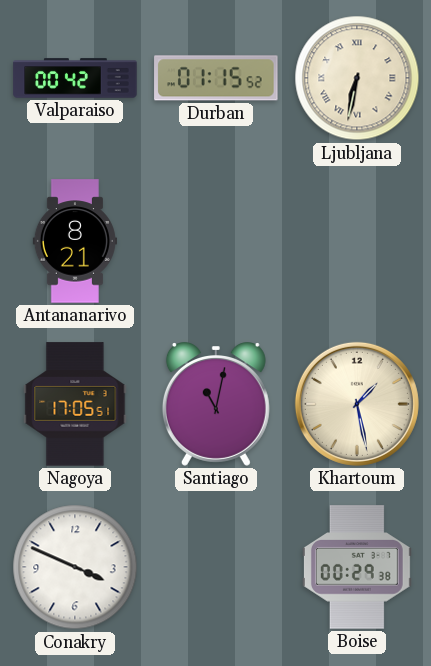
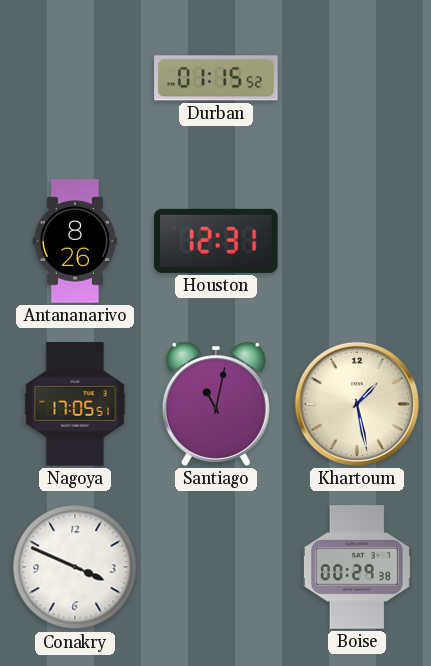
Valparaiso: 00:42 -> none (75, 78)
Ljubljana: 6:32 -> none (357, 78)
Antananarivo: 8:21 -> 8:26 (75, 241)
Houston: none -> 12:31 (216, 241)
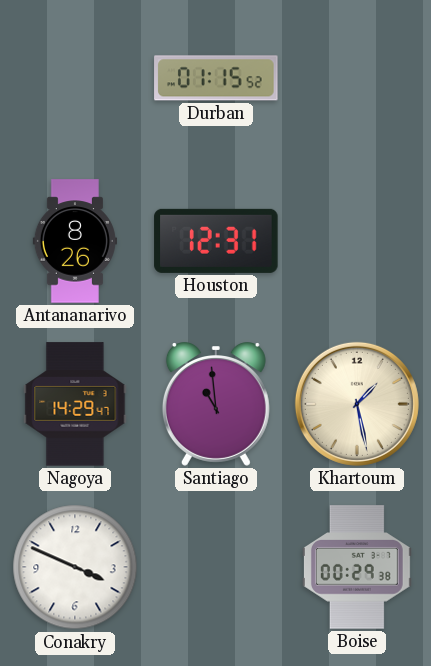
Nagoya: 17:05 -> 14:29 (75, 404)
Santiago: 11:02 -> 10:59 (216, 404)
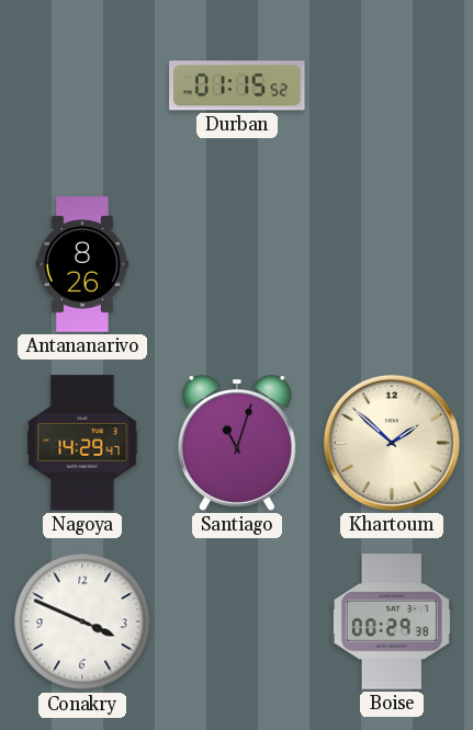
Houston: 12:31 -> none (216, 241)
Santiago: 10:59 -> 11:03 (237, 443)
Khartoum: 1:28 -> 1:52 (392, 443)
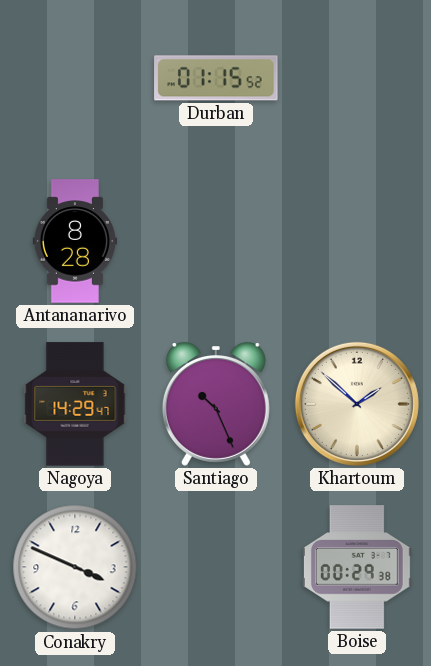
Antananarivo: 8:26 -> 8:28 (75, 241)
Santiago: 11:03 -> 10:26 (216, 404)
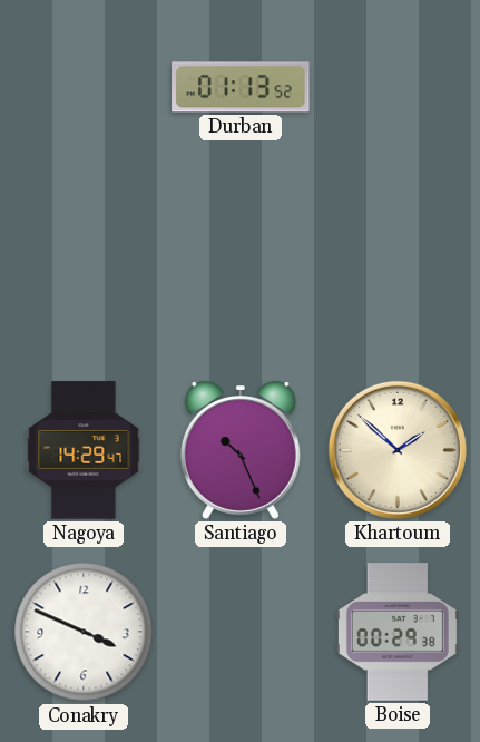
Durban: 01:15 -> 01:13 (241, 87)
Antananarivo: 8:28 -> none (75, 241)
